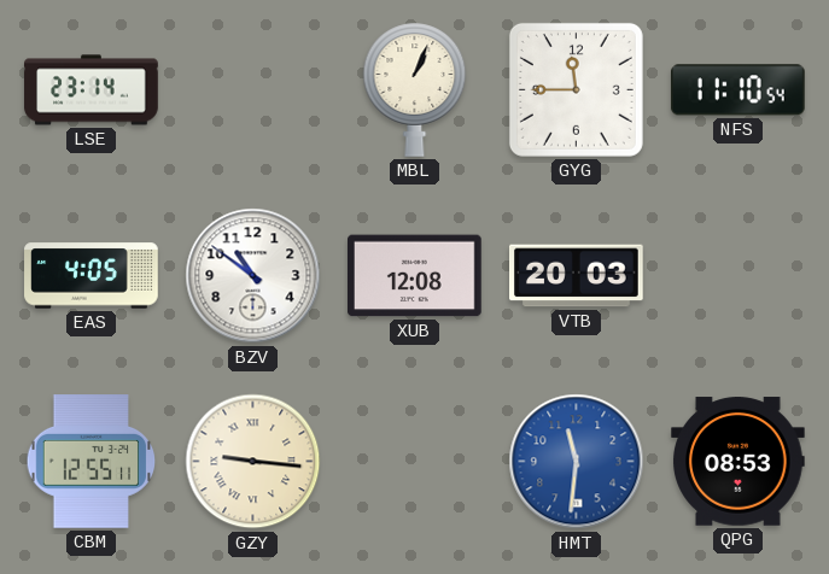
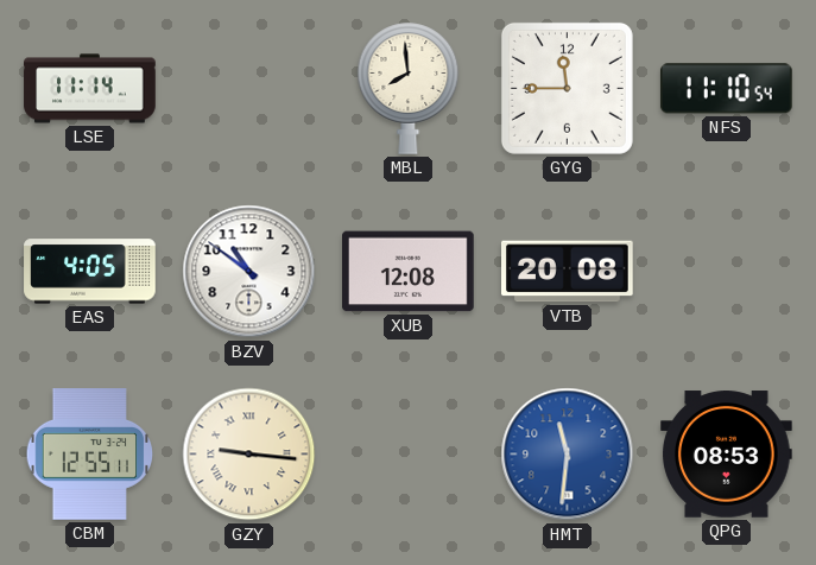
LSE: 23:14 -> 11:14 (90, 89)
MBL: 1:04 -> 7:59 (409, 88)
VTB: 20:03 -> 20:08 (568, 272)
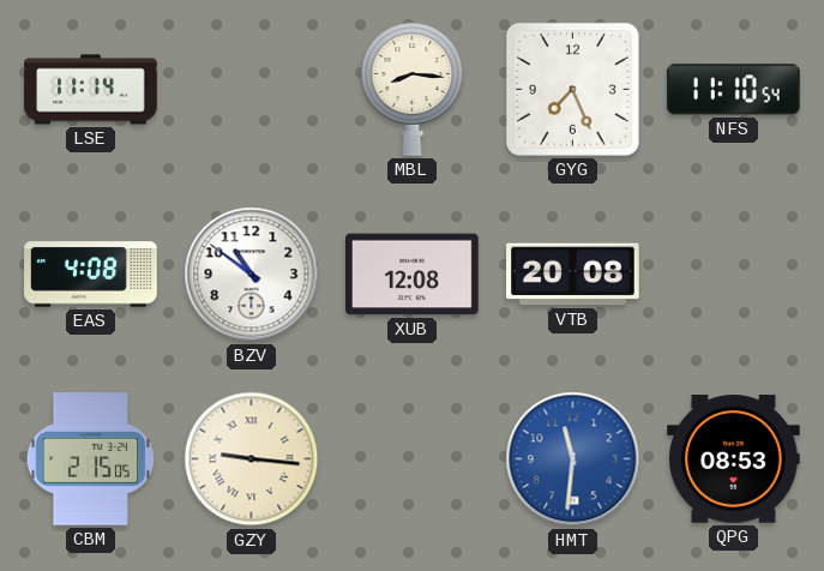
MBL: 7:59 -> 8:16 (413, 89)
GYG: 11:45 -> 7:26 (572, 89)
EAS: 4:05 -> 4:08 (91, 275)
CBM: 12:55 -> 2:15 (91, 459)
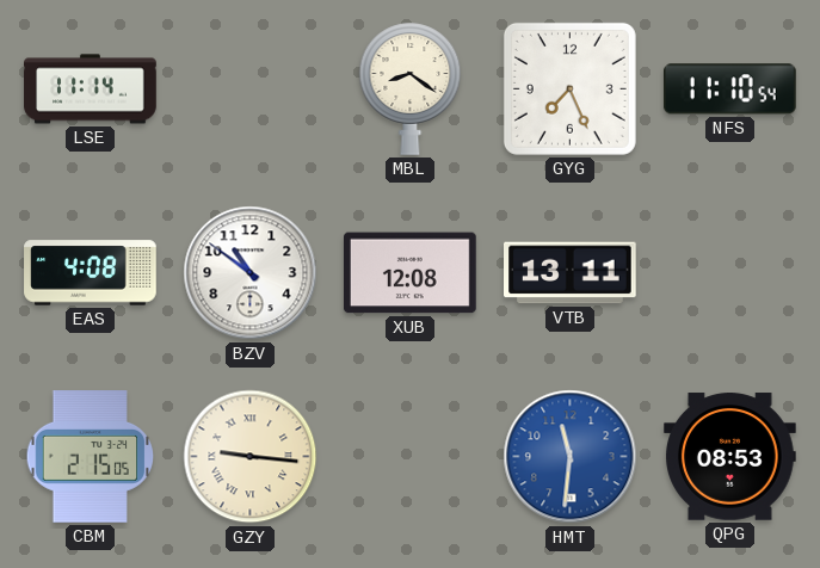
MBL: 8:16 -> 8:21 (411, 88)
VTB: 20:08 -> 13:11 (571, 273)
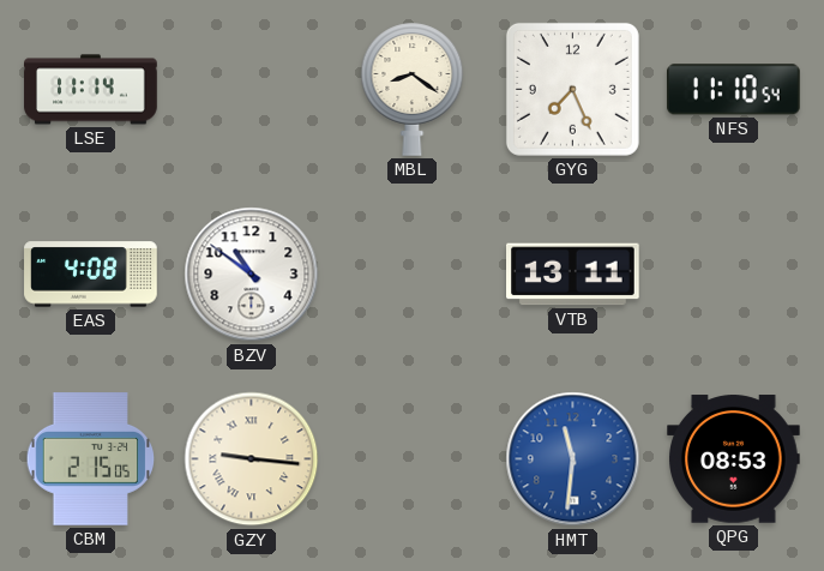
XUB: 12:08 -> none (411, 273)
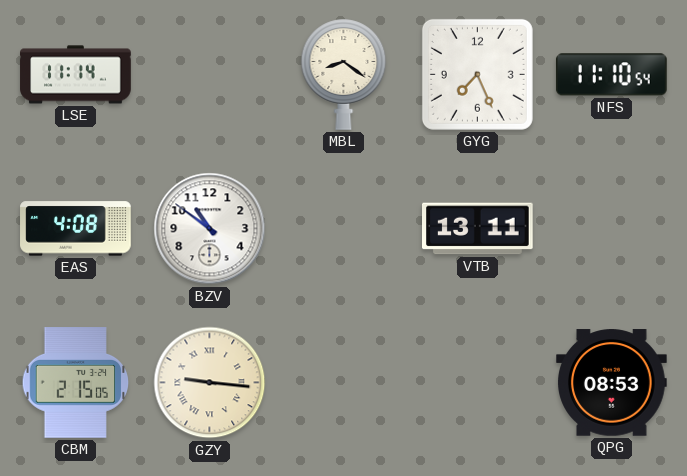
HMT: 11:31 -> none (573, 459)
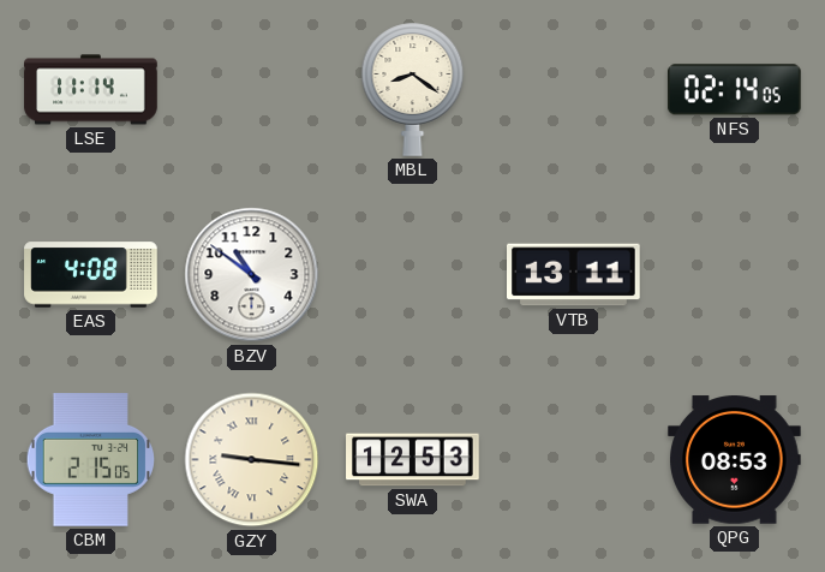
GYG: 7:26 -> none (477, 74)
NFS: 11:10 -> 02:14 (735, 90)
SWA: none -> 12:53 (413, 460)
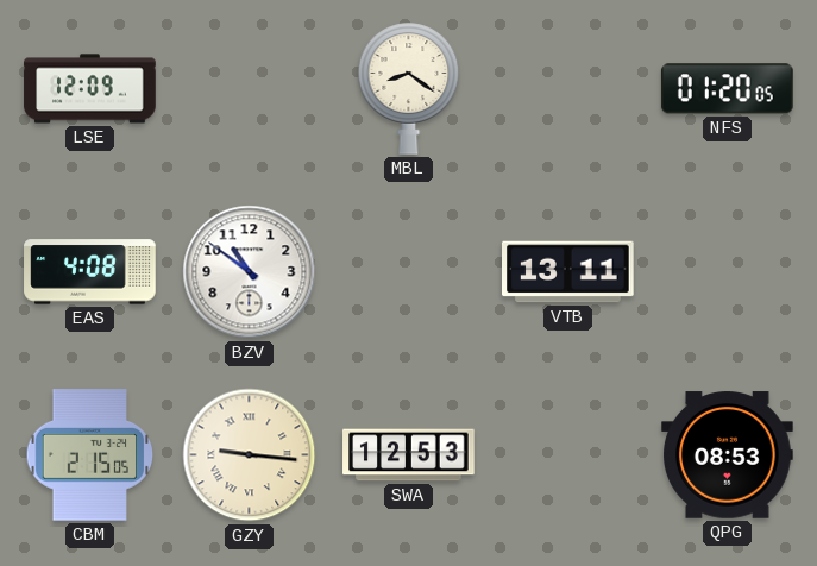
LSE: 11:14 -> 12:09 (90, 89)
NFS: 02:14 -> 01:20 (728, 89)
